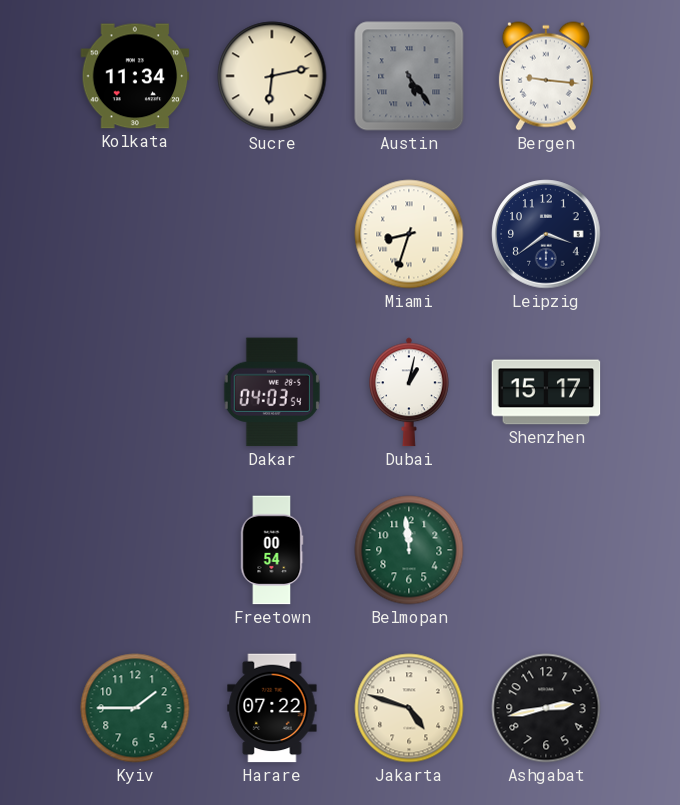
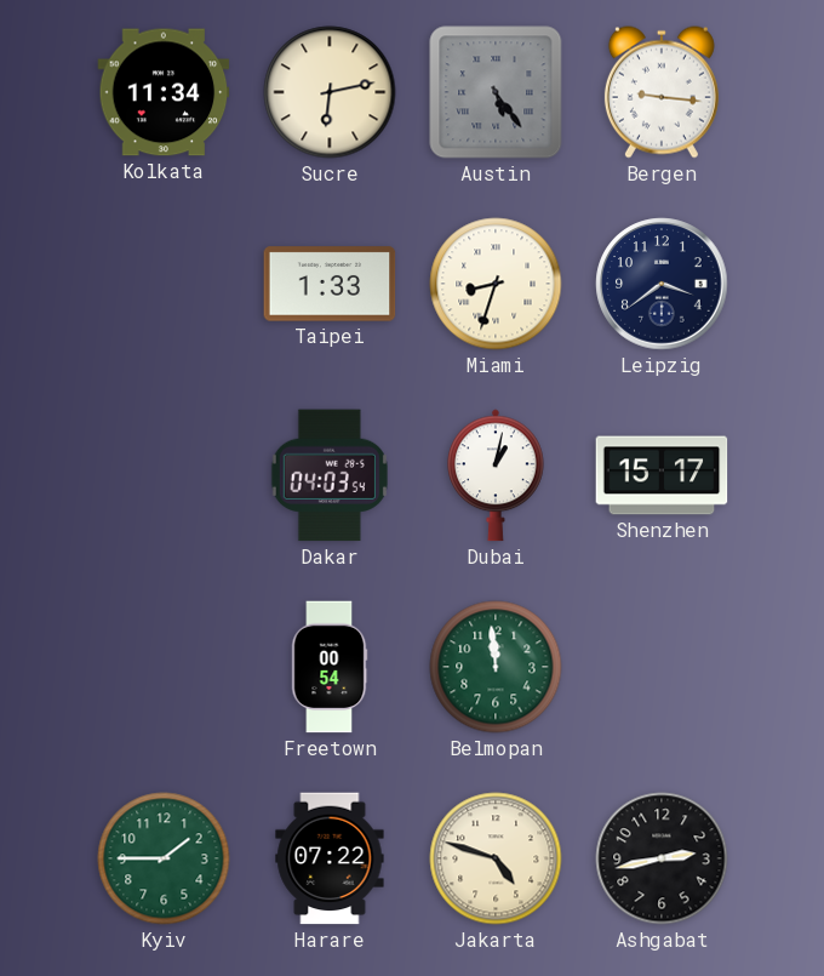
Taipei: none -> 1:33 (330, 284)
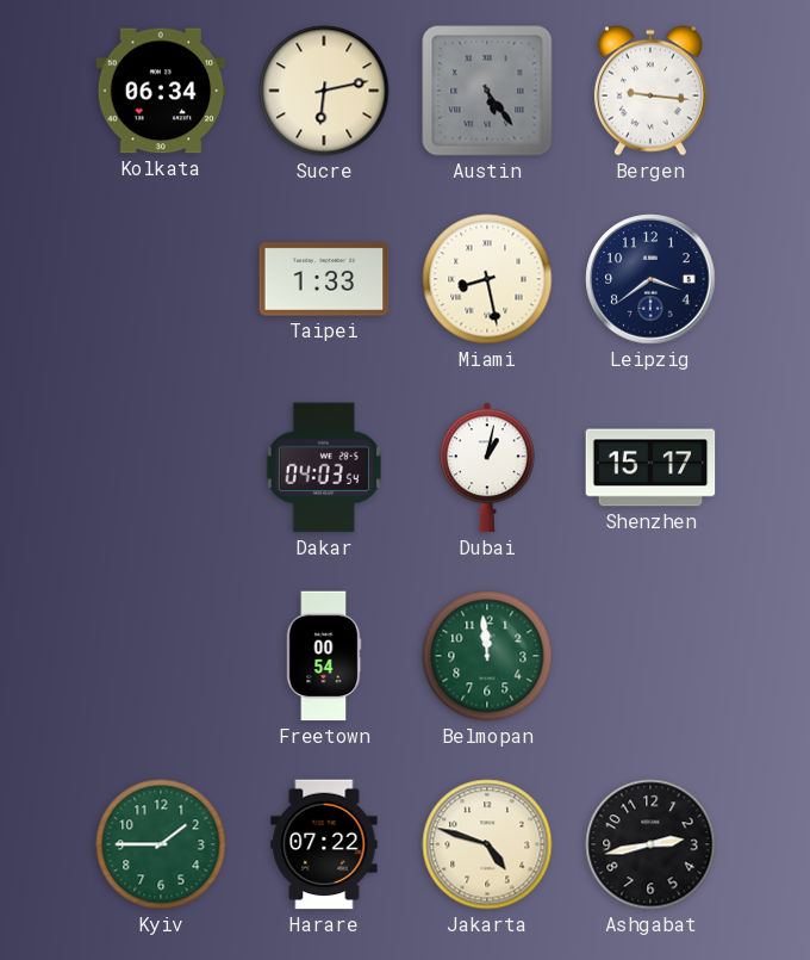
Kolkata: 11:34 -> 06:34 (161, 91)
Miami: 8:33 -> 8:28 (487, 279)
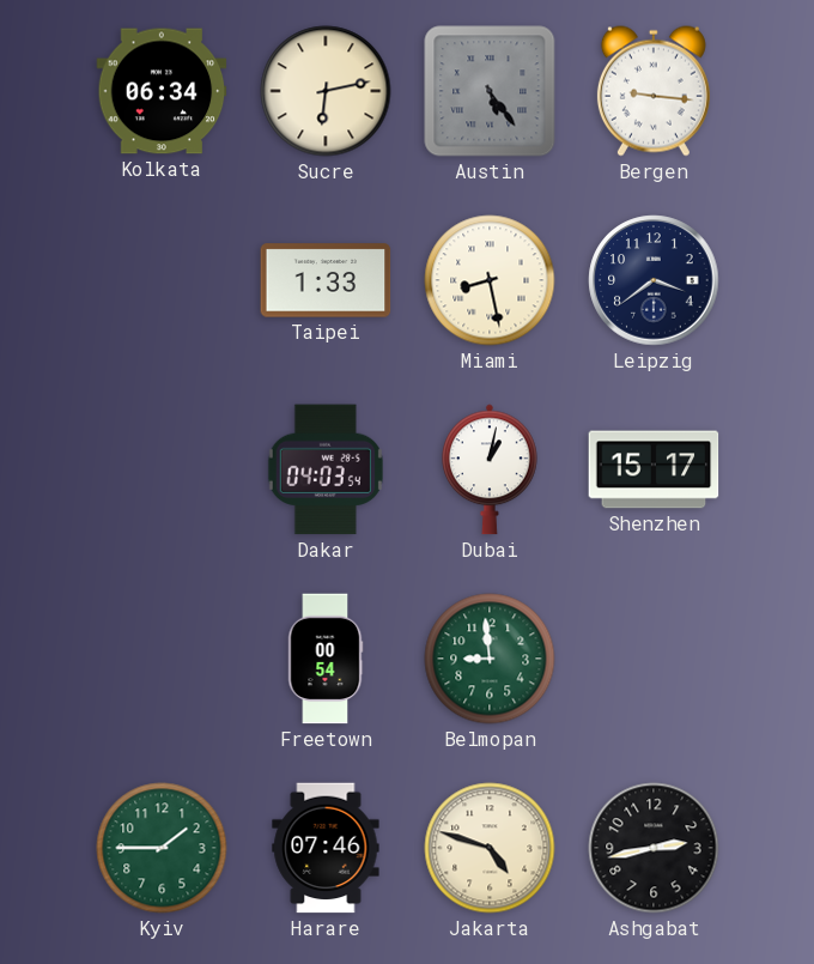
Belmopan: 11:59 -> 8:59 (490, 659)
Harare: 07:22 -> 07:46 (326, 848)
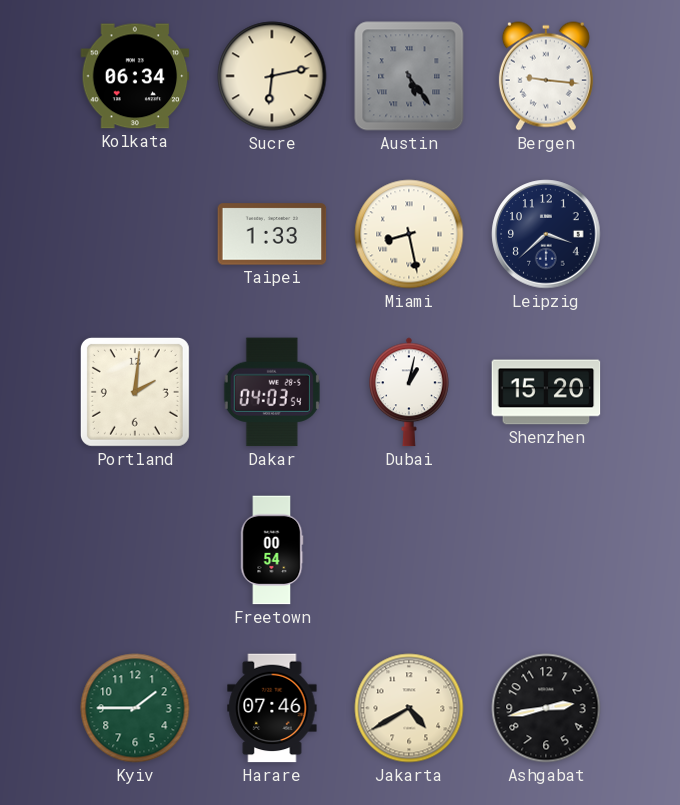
Leipzig: 3:39 -> 3:38 (546, 234)
Portland: none -> 2:01 (135, 392)
Shenzhen: 15:17 -> 15:20 (546, 392)
Belmopan: 8:59 -> none (490, 659)
Jakarta: 4:48 -> 4:40 (409, 708)
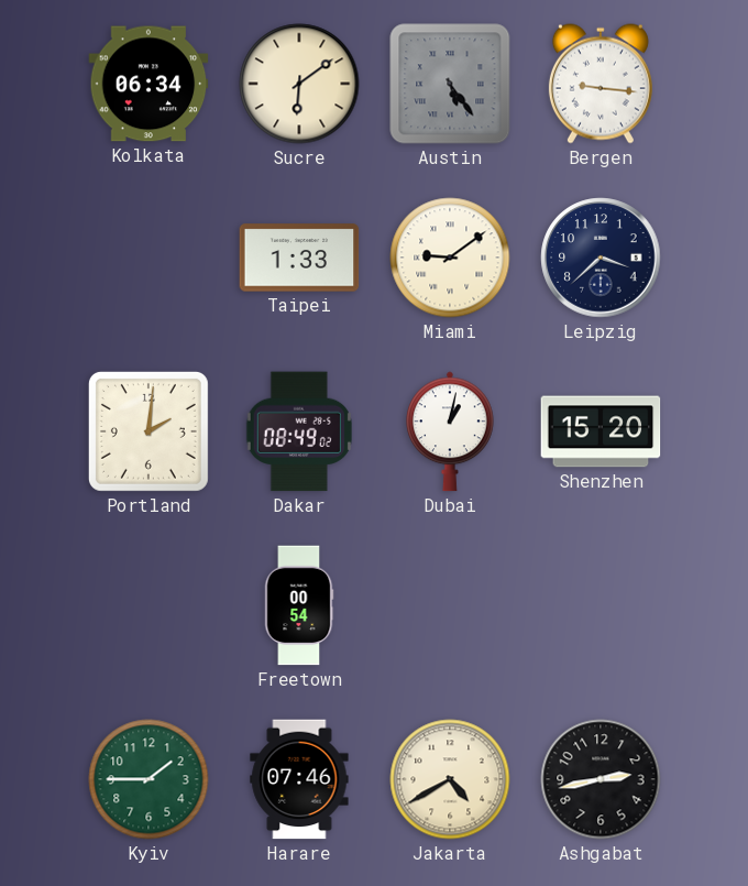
Sucre: 6:13 -> 6:09 (299, 84)
Miami: 8:28 -> 9:09 (450, 258)
Dakar: 04:03 -> 08:49 (299, 431)
